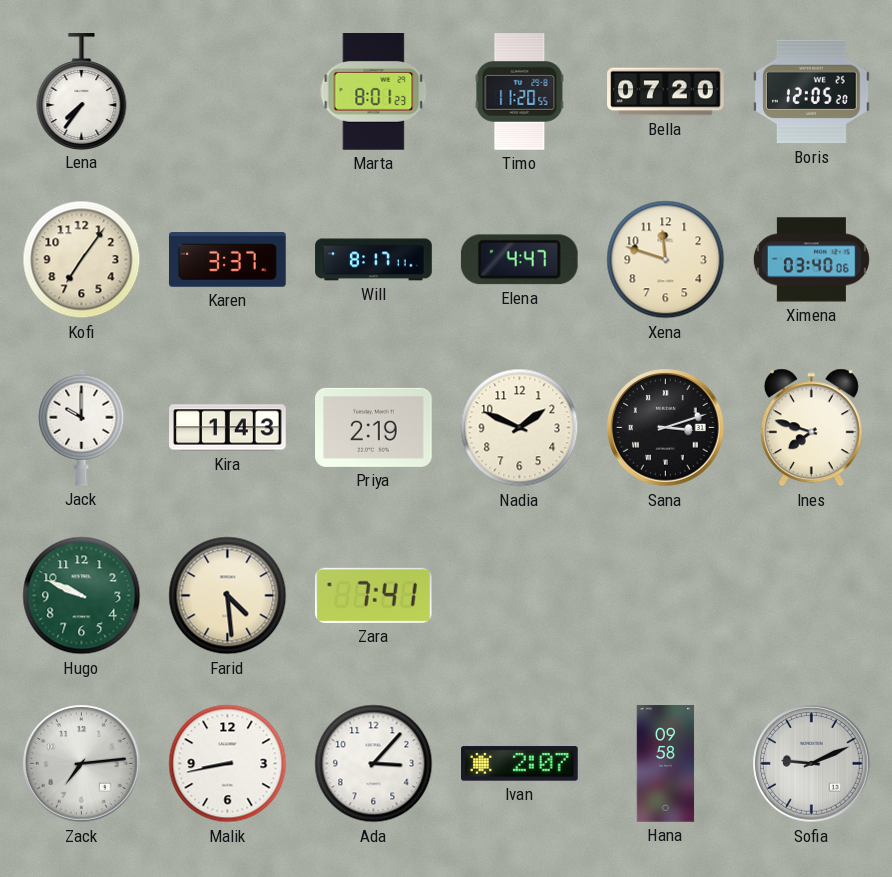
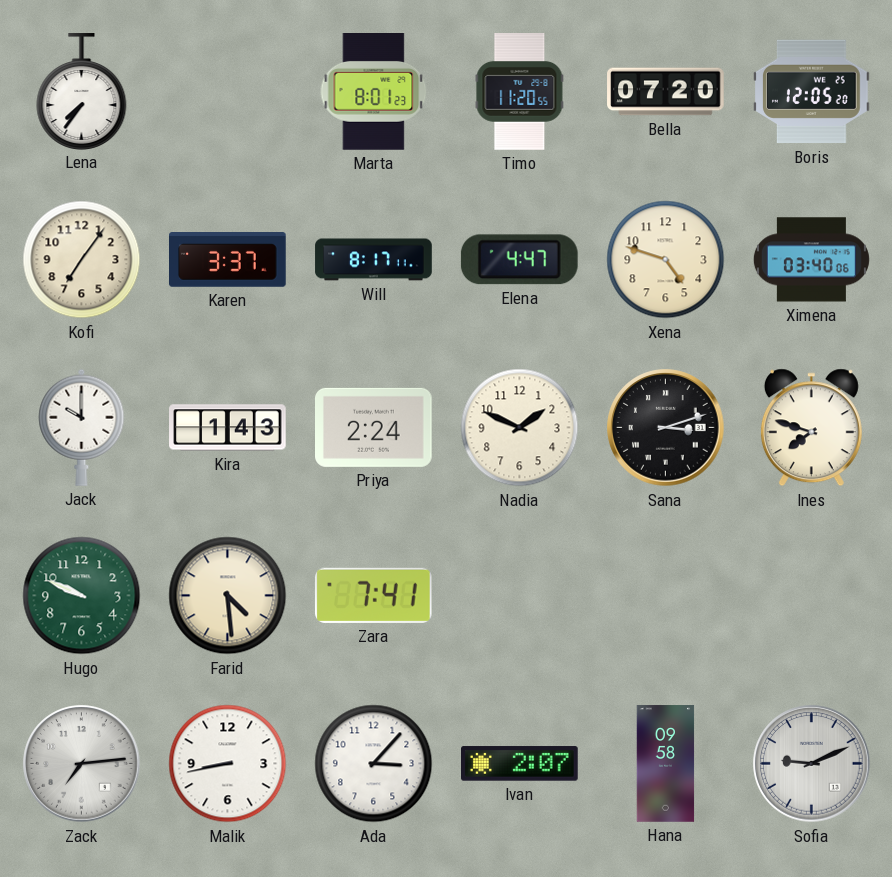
Xena: 11:48 -> 4:48 (666, 260)
Priya: 2:19 -> 2:24 (374, 427)
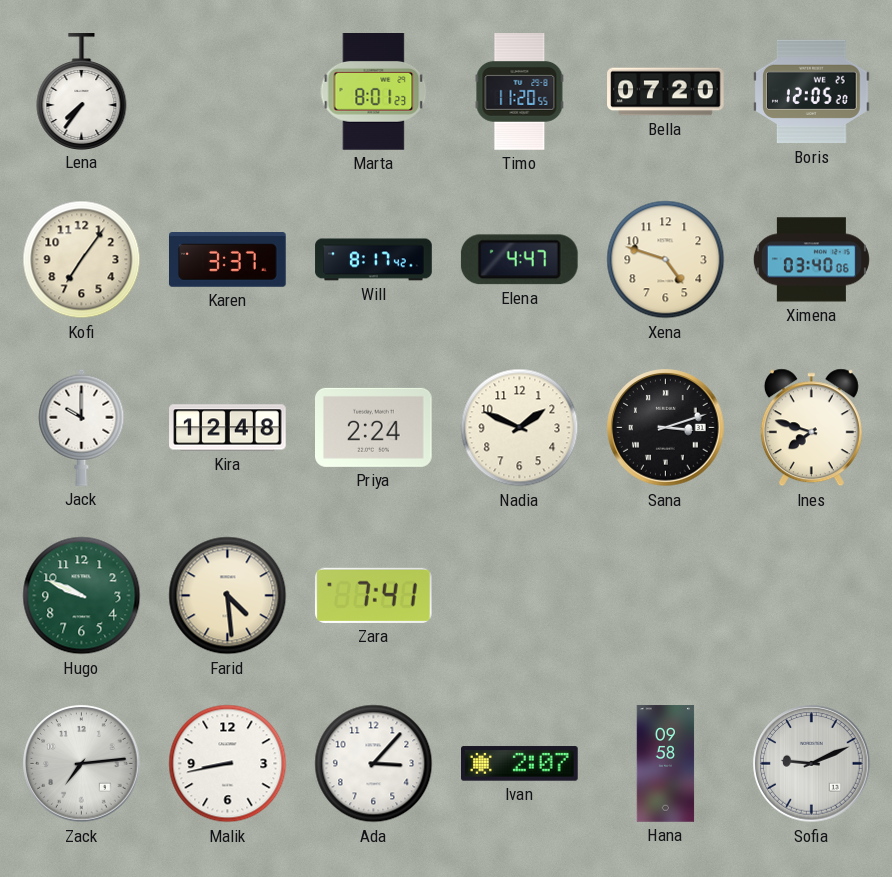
Will: 8:17:11 -> 8:17:42 (374, 260)
Kira: 1:43 -> 12:48 (228, 428)
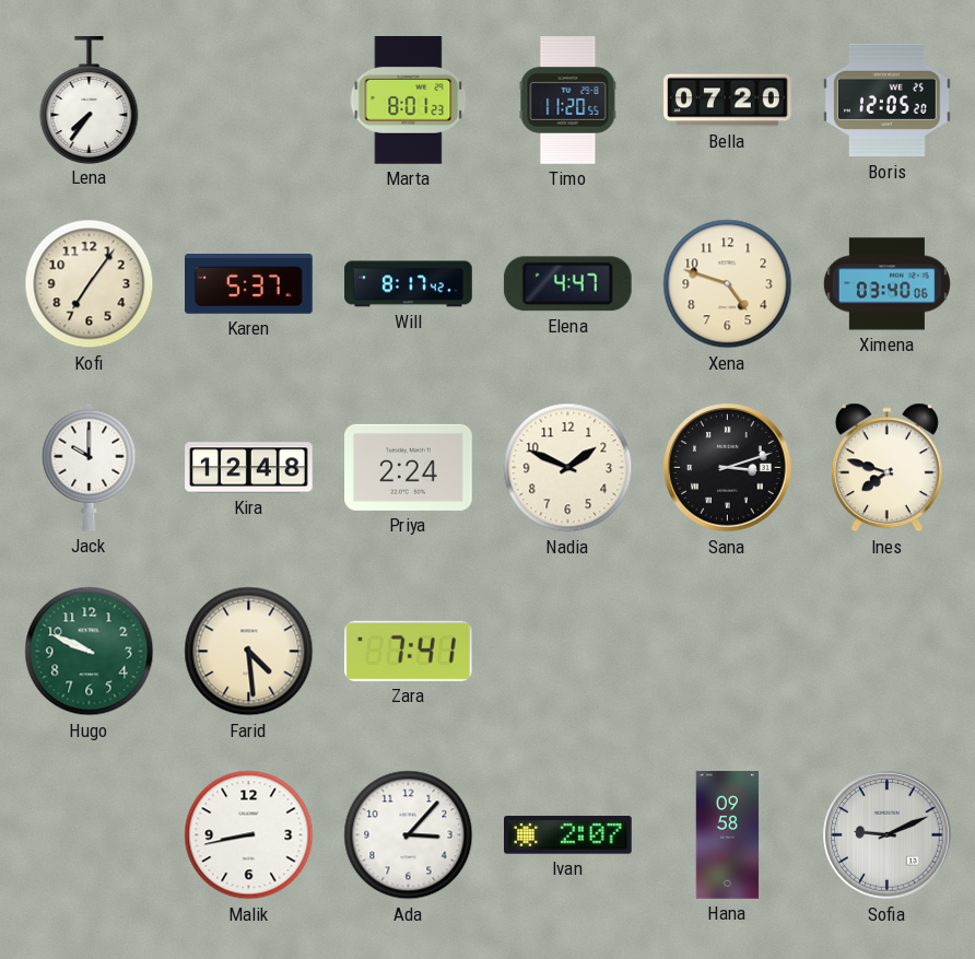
Karen: 3:37 -> 5:37 (249, 284)
Zack: 7:14 -> none (82, 764)
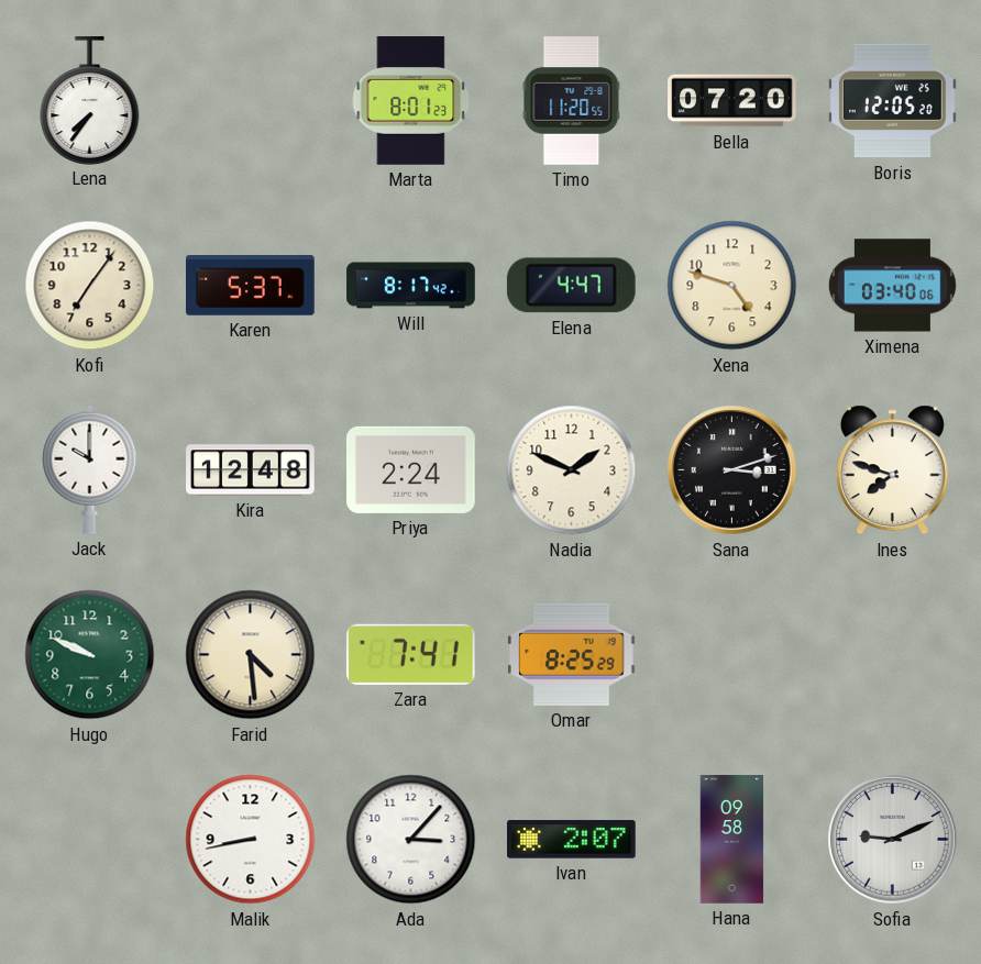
Omar: none -> 8:25 (572, 654)
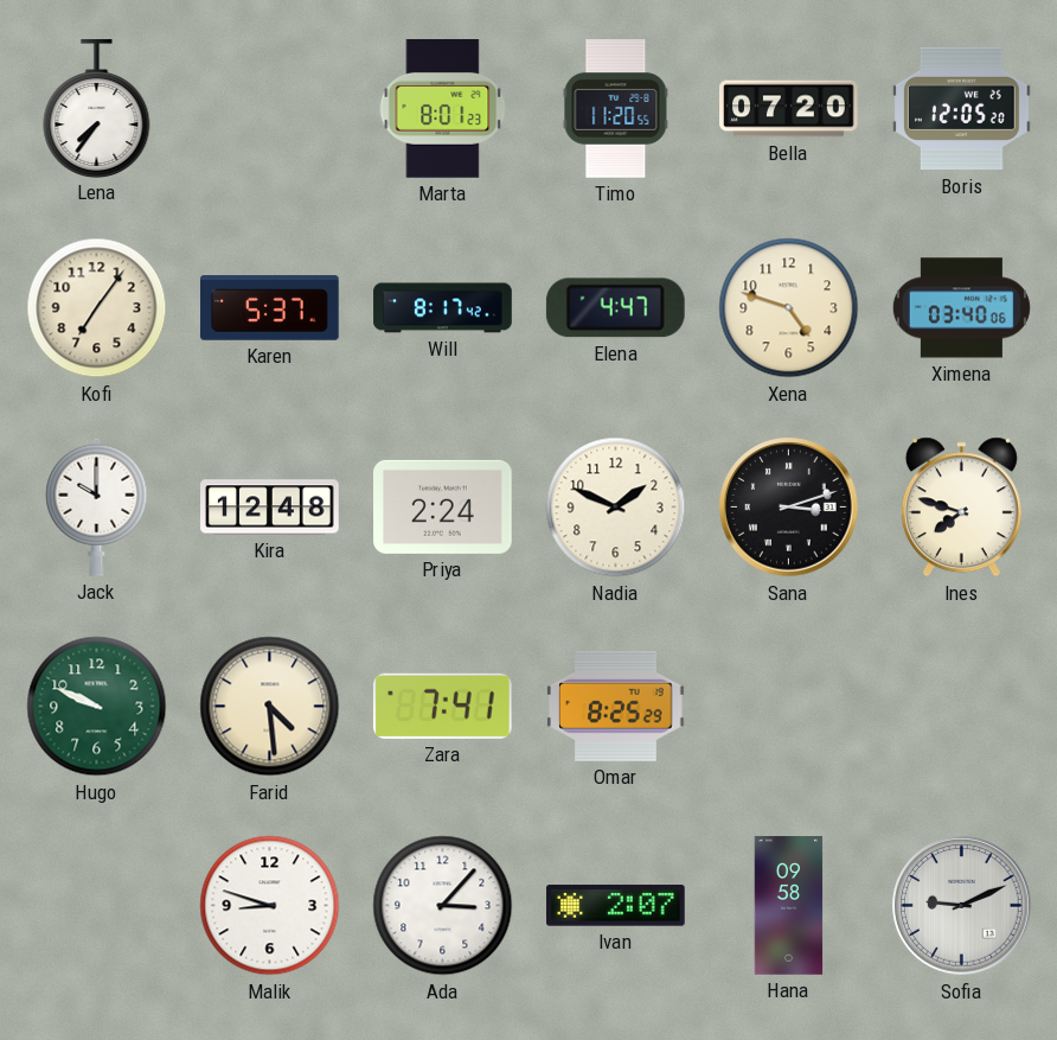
Malik: 8:43 -> 8:48 (270, 906)
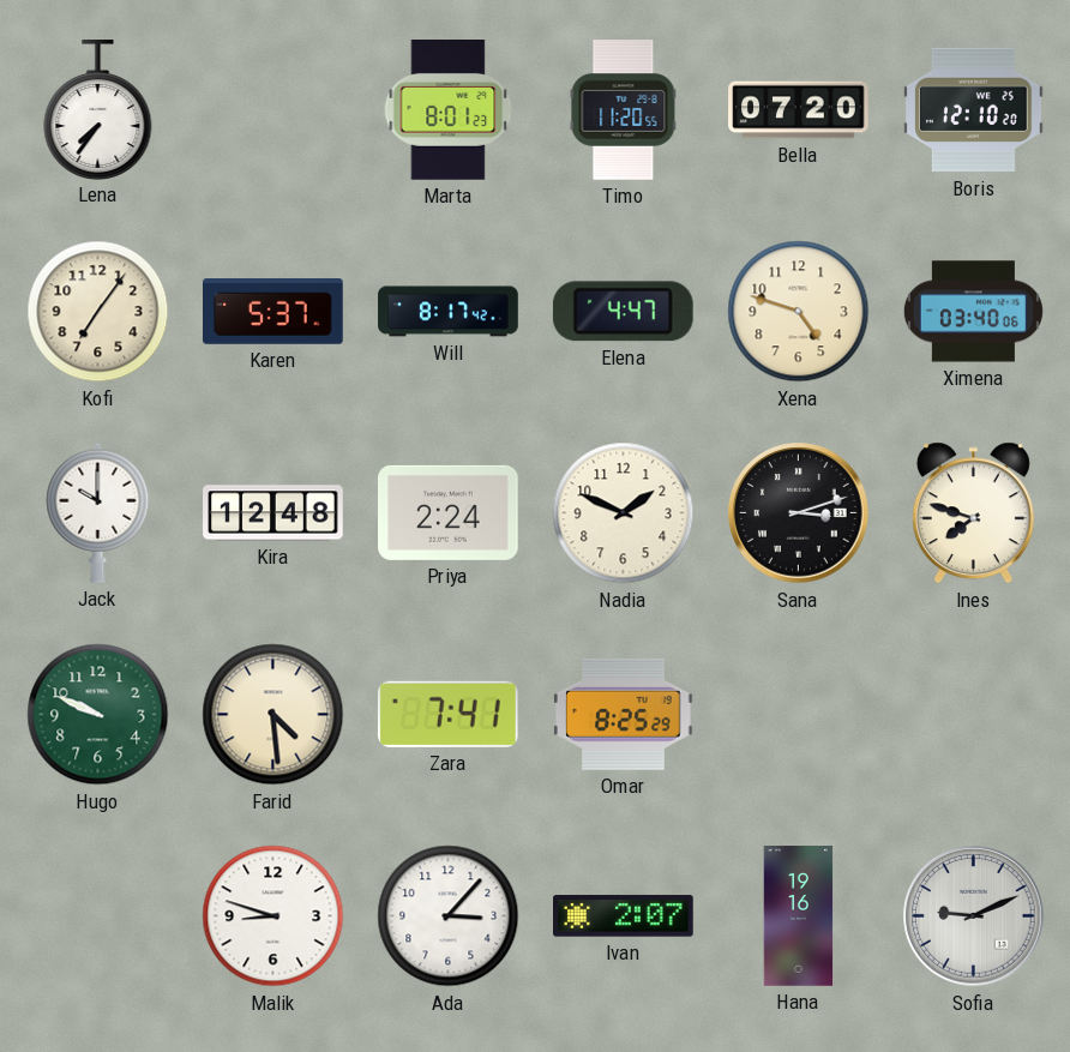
Boris: 12:05 -> 12:10 (974, 110)
Hana: 09:58 -> 19:16 (799, 916)
